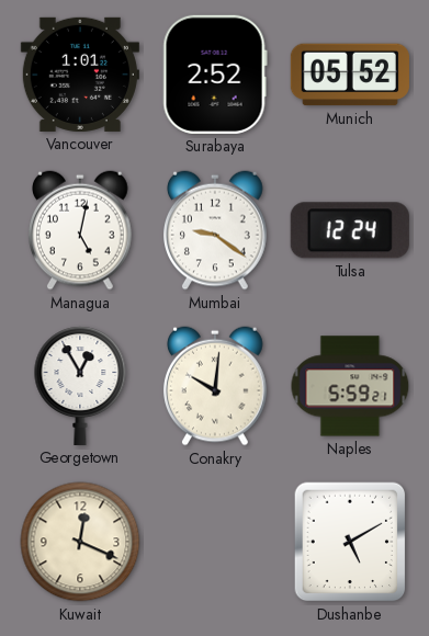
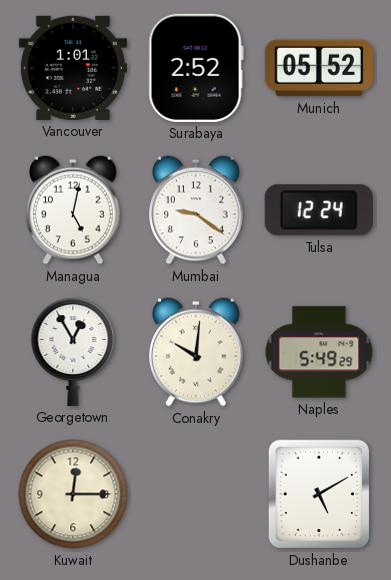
Naples: 5:59 -> 5:49 (319, 352)
Kuwait: 12:19 -> 12:15 (73, 494)
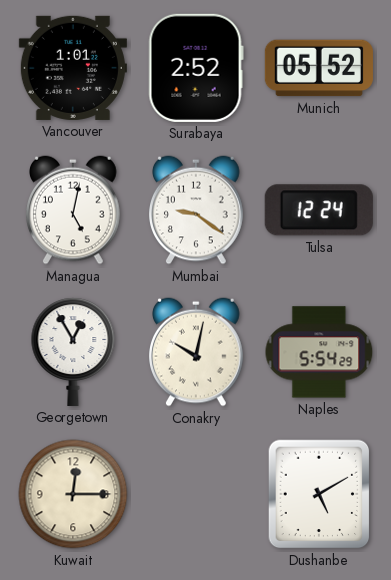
Conakry: 10:01 -> 10:02 (197, 352)
Naples: 5:49 -> 5:54 (319, 352)
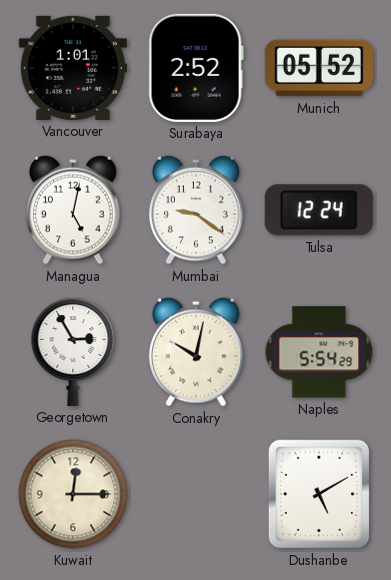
Georgetown: 12:55 -> 2:55 (73, 352)
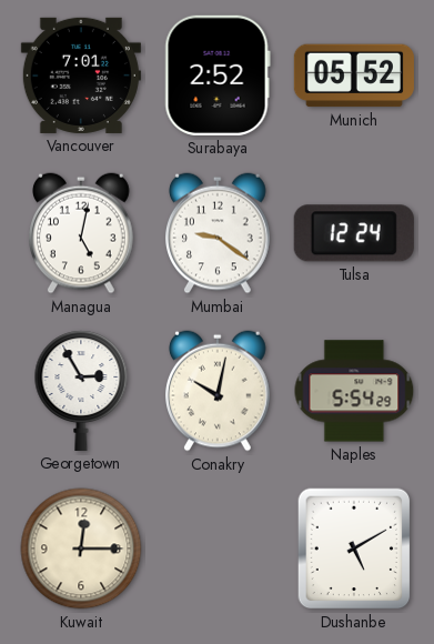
Vancouver: 1:01 -> 7:01 (81, 76)
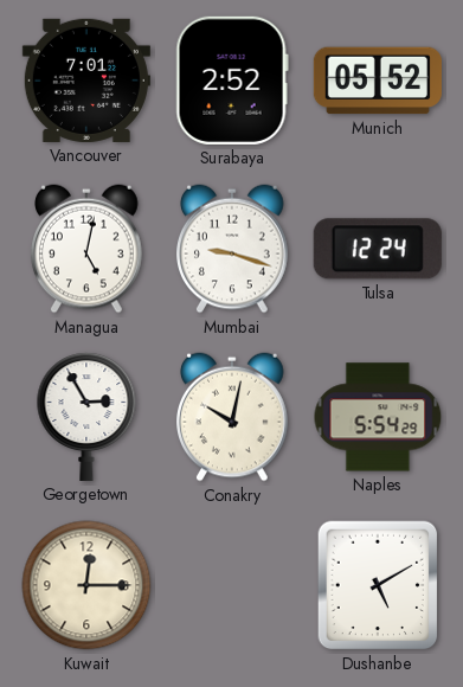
Mumbai: 9:21 -> 9:18 (233, 249)
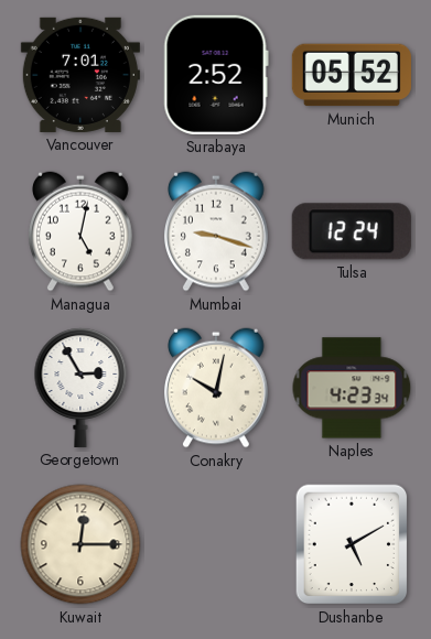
Naples: 5:54 -> 4:23 (352, 388)
